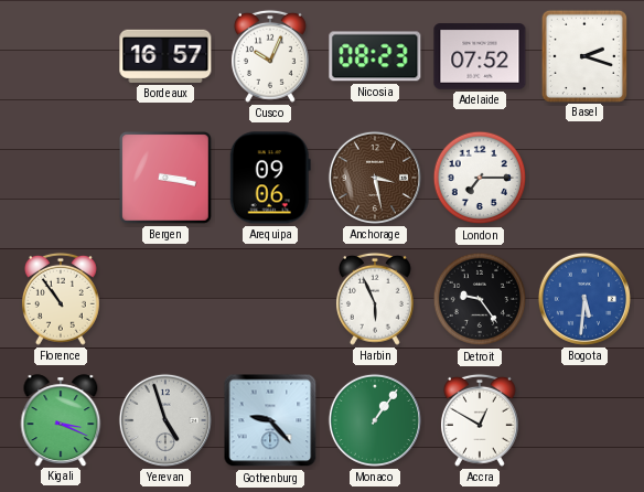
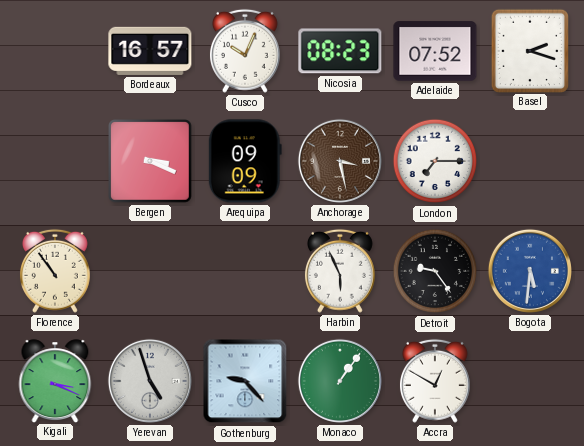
Bergen: 3:17 -> 3:19 (151, 162)
Arequipa: 09:06 -> 09:09 (245, 161)
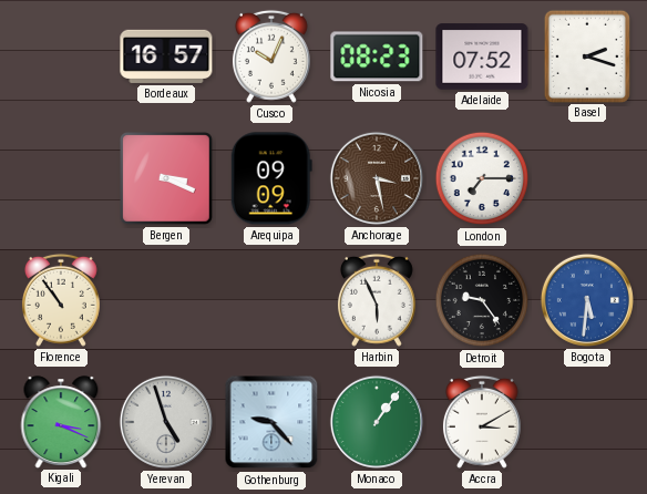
Accra: 12:50 -> 3:10 (482, 422)
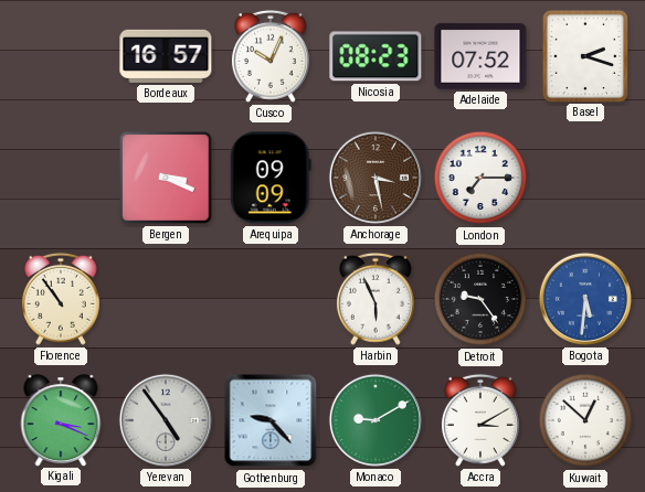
Yerevan: 4:57 -> 4:54 (166, 420)
Monaco: 1:06 -> 9:10 (376, 420)
Kuwait: none -> 12:52 (585, 420)
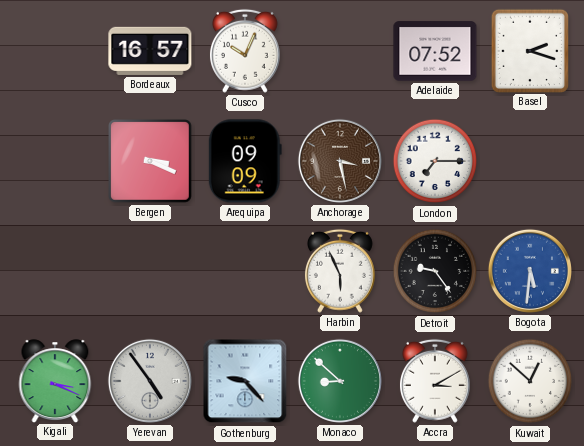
Nicosia: 08:23 -> none (376, 56)
Florence: 10:54 -> none (61, 299)
Monaco: 9:10 -> 8:52 (340, 381)
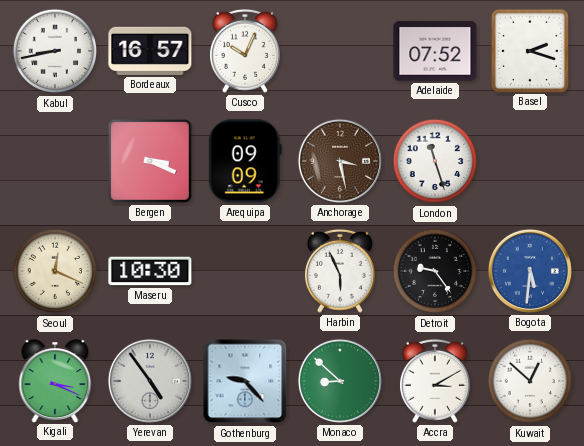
Kabul: none -> 8:43 (55, 51)
London: 7:15 -> 11:27 (435, 161)
Seoul: none -> 12:19 (55, 271)
Maseru: none -> 10:30 (150, 271)
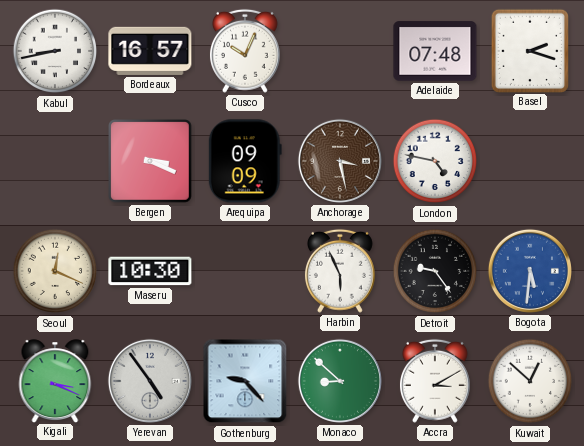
Adelaide: 07:52 -> 07:48 (435, 51)
London: 11:27 -> 4:47 (435, 161)
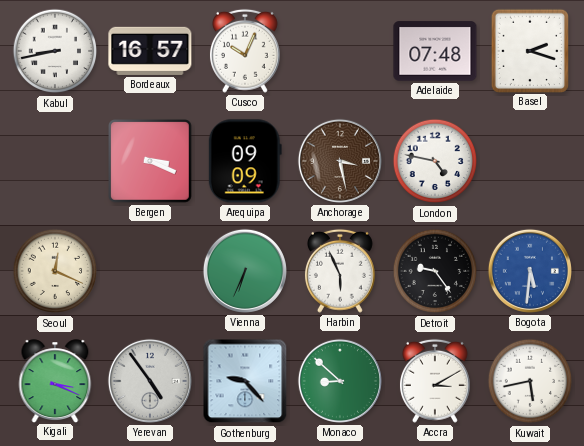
Maseru: 10:30 -> none (150, 271)
Vienna: none -> 6:34 (245, 271)
Kuwait: 12:52 -> 5:43 (530, 381)
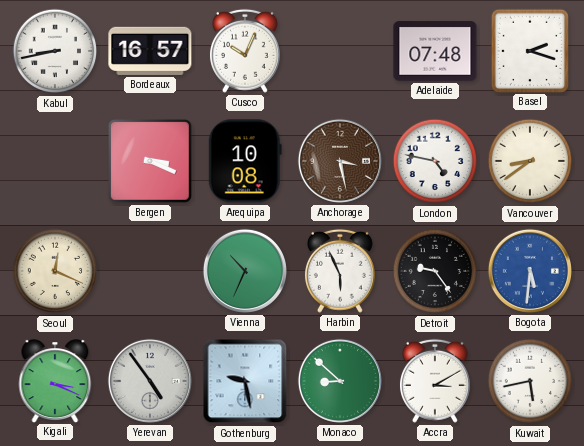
Arequipa: 09:09 -> 10:08 (245, 161)
Vancouver: none -> 8:39 (530, 161)
Vienna: 6:34 -> 10:34 (245, 271)
Gothenburg: 9:23 -> 9:28 (245, 381)
